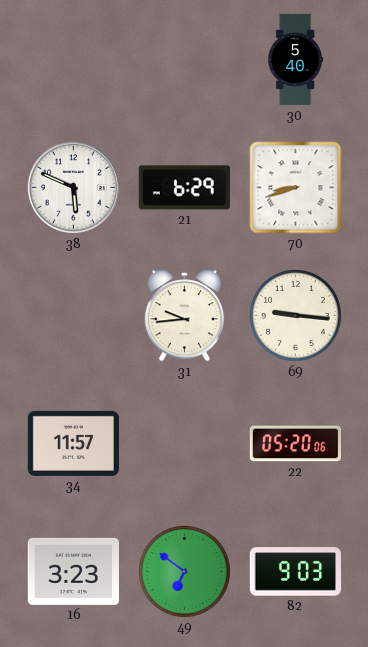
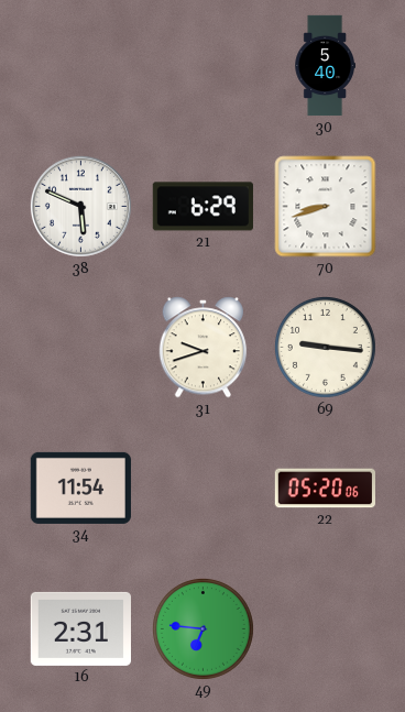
31: 9:44 -> 9:42 (204, 348)
34: 11:57 -> 11:54 (80, 488)
16: 3:23 -> 2:31 (80, 628)
49: 6:51 -> 6:46 (202, 628)
82: 9:03 -> none (295, 572)
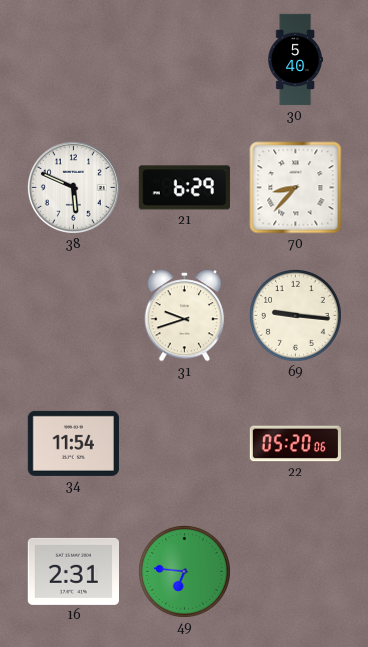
70: 8:42 -> 8:37 (296, 188)
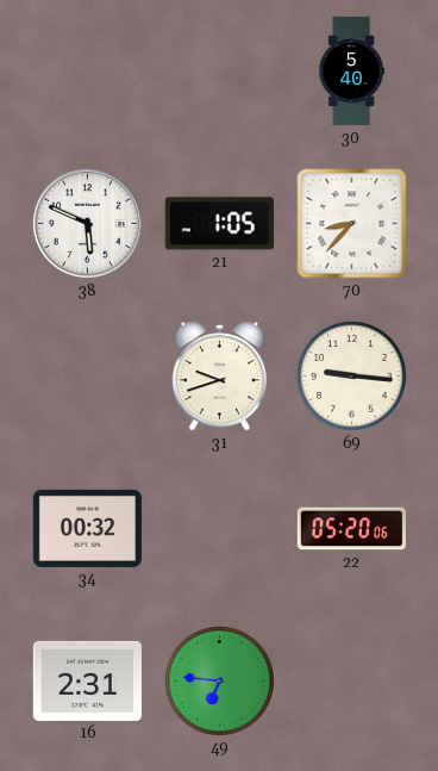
21: 6:29 -> 1:05 (219, 224)
34: 11:54 -> 00:32 (87, 528)
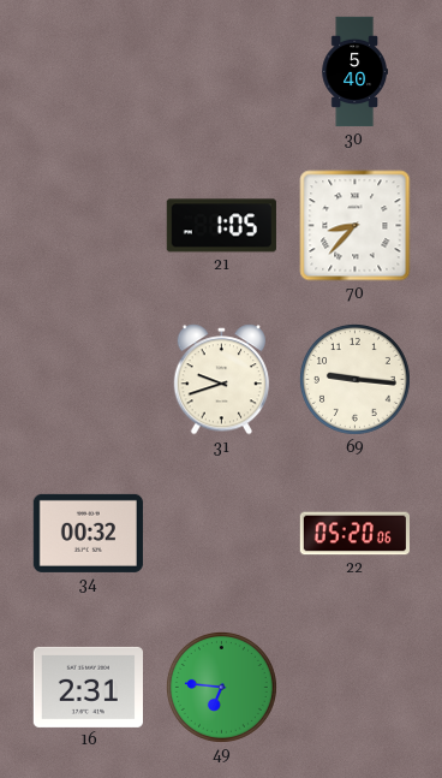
38: 5:49 -> none (87, 223)
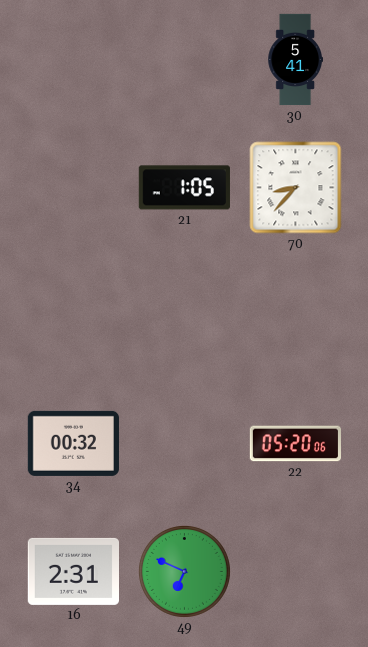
30: 5:40 -> 5:41 (295, 60)
31: 9:42 -> none (222, 380)
69: 9:16 -> none (354, 379)
49: 6:46 -> 6:49 (184, 571)
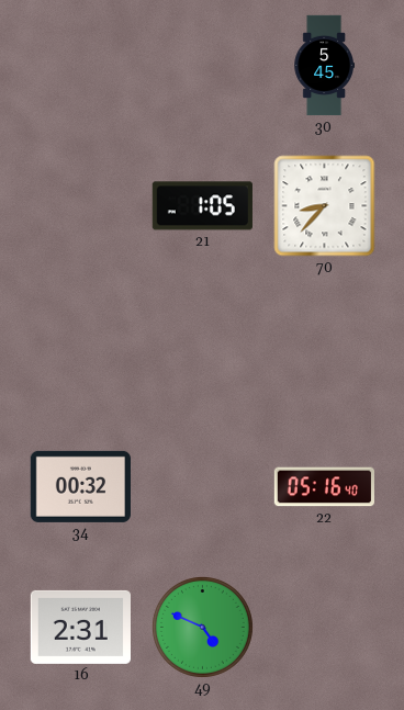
30: 5:41 -> 5:45 (324, 66)
22: 05:20 -> 05:16 (324, 487)
49: 6:49 -> 4:49 (202, 627)
